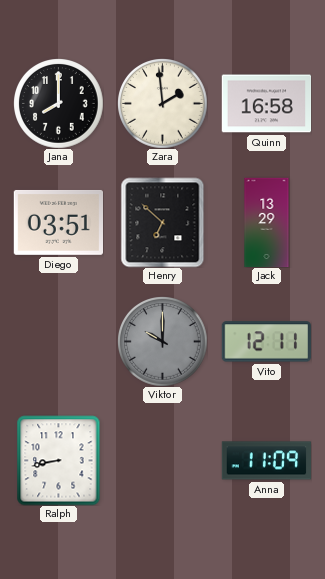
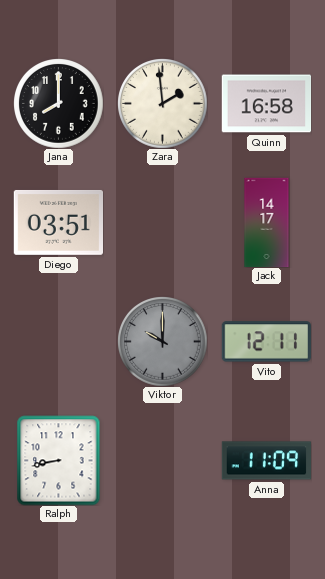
Henry: 6:52 -> none (163, 222)
Jack: 13:29 -> 14:17 (267, 222)
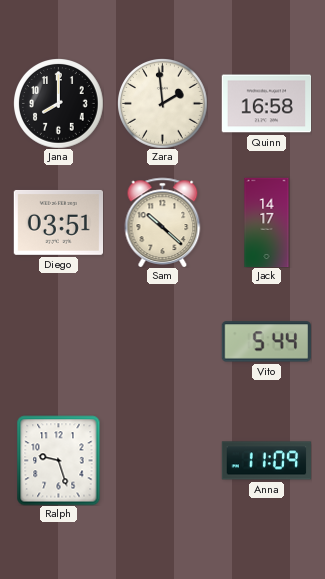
Sam: none -> 10:22 (163, 222)
Viktor: 10:00 -> none (163, 342)
Vito: 12:11 -> 5:44 (266, 342)
Ralph: 8:43 -> 9:27 (59, 460)
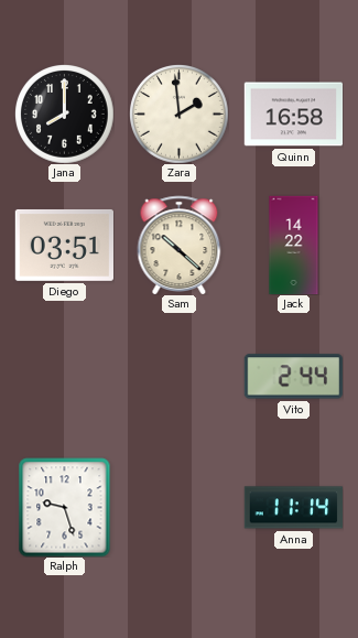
Jack: 14:17 -> 14:22 (294, 245)
Vito: 5:44 -> 2:44 (293, 377)
Anna: 11:09 -> 11:14 (293, 508)
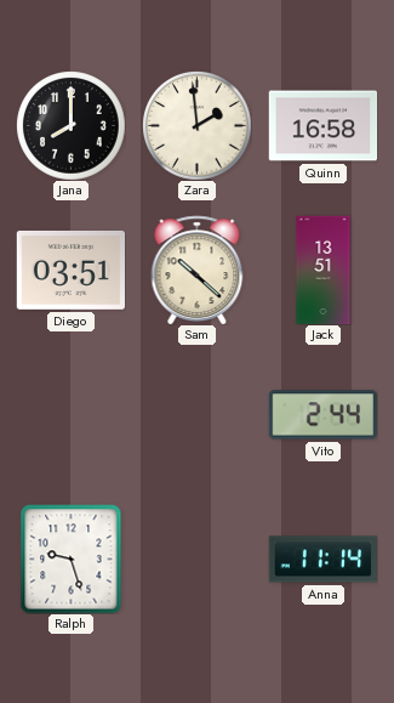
Jack: 14:22 -> 13:51 (324, 270)
